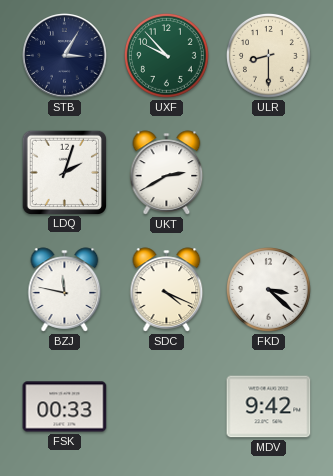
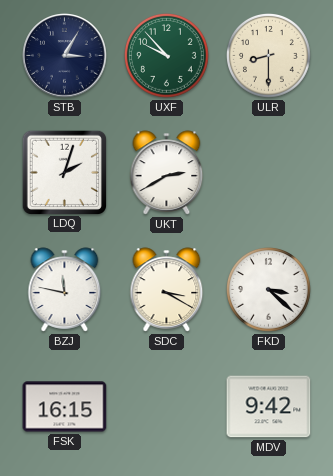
SDC: 4:19 -> 3:20 (167, 290)
FSK: 00:33 -> 16:15 (65, 407)
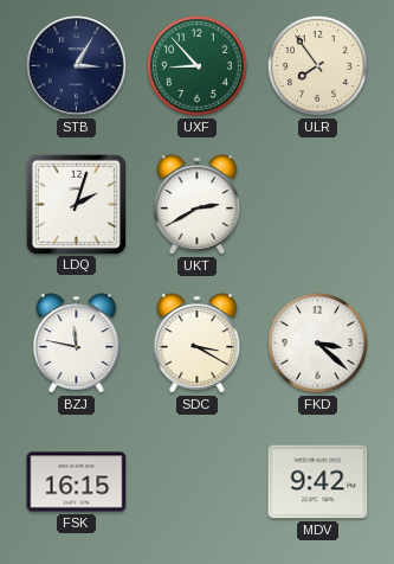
UXF: 9:53 -> 8:53 (198, 66)
ULR: 8:30 -> 7:54 (318, 66)
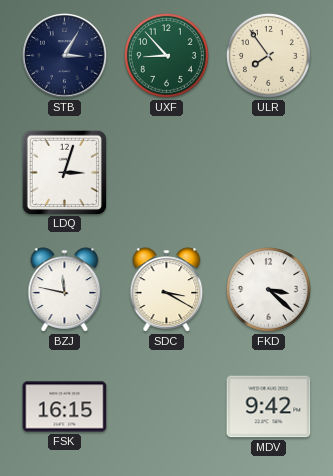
LDQ: 2:03 -> 3:03 (64, 172)
UKT: 2:40 -> none (198, 205)
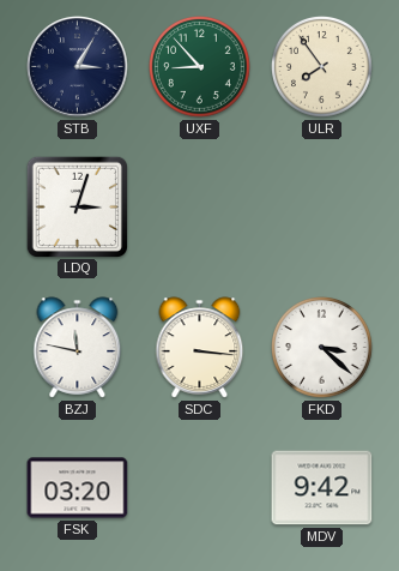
SDC: 3:20 -> 3:16 (200, 348)
FSK: 16:15 -> 03:20 (78, 488)
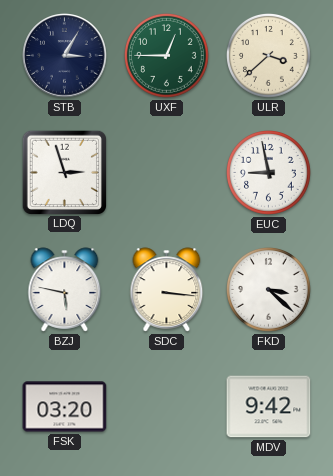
UXF: 8:53 -> 12:45 (167, 56)
ULR: 7:54 -> 3:38 (269, 56)
LDQ: 3:03 -> 2:57 (64, 172)
EUC: none -> 8:58 (269, 173)
BZJ: 11:47 -> 5:47 (65, 290)
